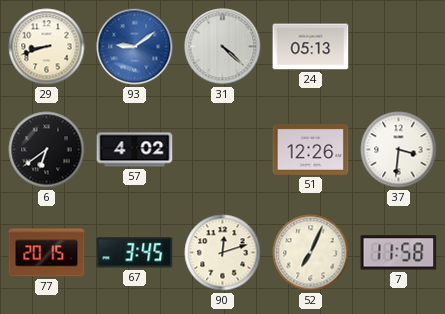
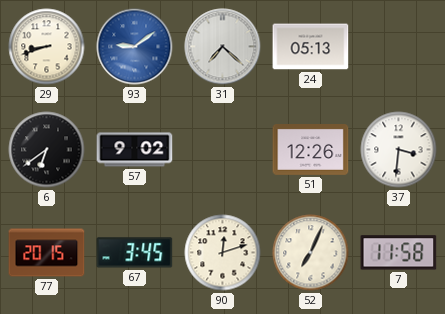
31: 4:22 -> 7:22 (223, 47)
57: 4:02 -> 9:02 (135, 150)
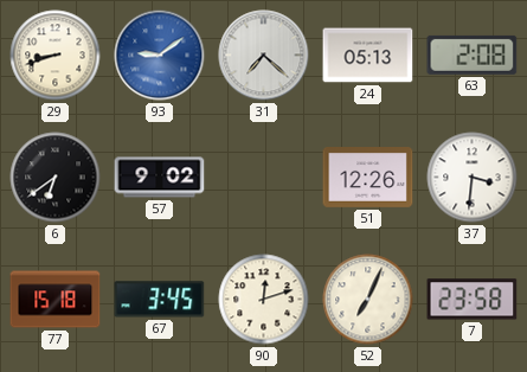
63: none -> 2:08 (473, 54)
77: 20:15 -> 15:18 (56, 300)
7: 11:58 -> 23:58 (473, 300)
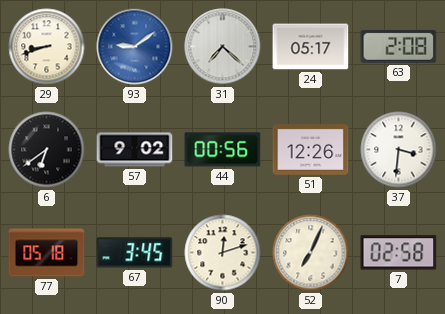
24: 05:13 -> 05:17 (311, 47)
44: none -> 00:56 (223, 150)
77: 15:18 -> 05:18 (47, 253)
7: 23:58 -> 02:58 (399, 253)
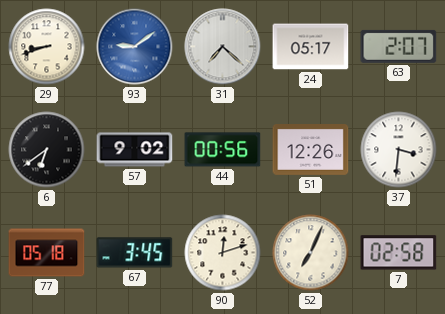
63: 2:08 -> 2:07 (399, 46)
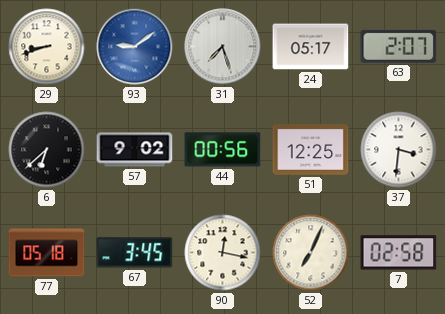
31: 7:22 -> 7:27 (223, 47)
6: 6:39 -> 6:38 (47, 150)
51: 12:26 -> 12:25 (311, 150)
90: 12:12 -> 12:17 (223, 253)
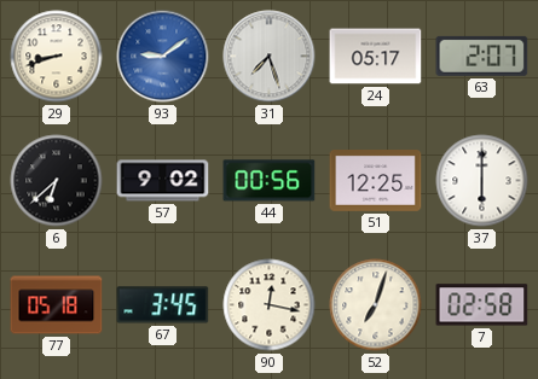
37: 3:31 -> 6:00 (482, 181)
52: 7:04 -> 7:03 (376, 305)
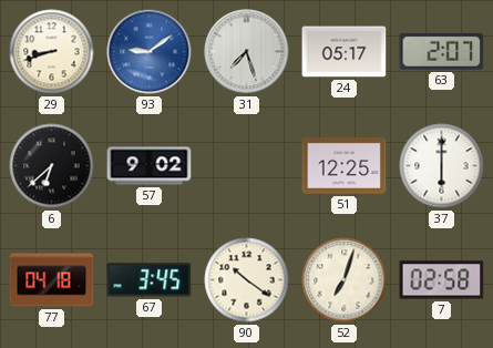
44: 00:56 -> none (270, 181)
77: 05:18 -> 04:18 (52, 280)
90: 12:17 -> 10:21 (247, 280)
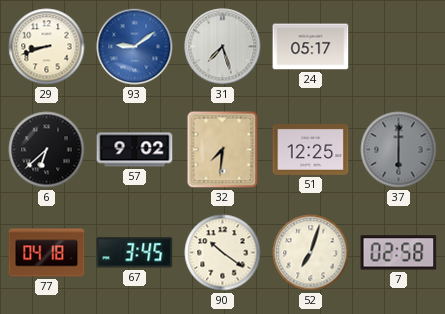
63: 2:07 -> none (442, 51)
32: none -> 7:31 (223, 150)
37 dial: white -> grey (399, 150)
